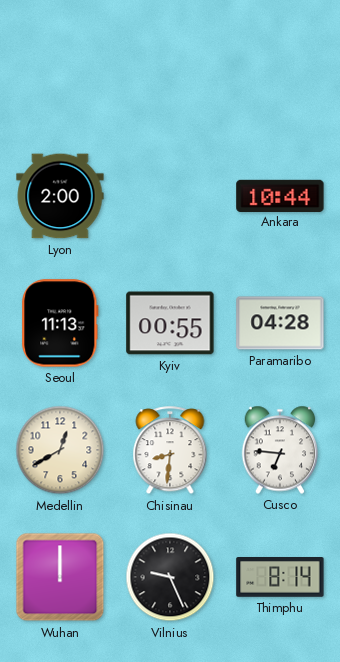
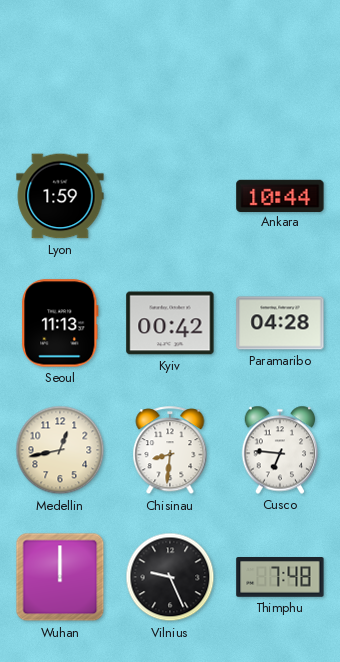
Lyon: 2:00 -> 1:59 (60, 196)
Kyiv: 00:55 -> 00:42 (170, 323)
Medellin: 12:40 -> 12:43 (60, 450)
Thimphu: 8:14 -> 7:48 (280, 578)
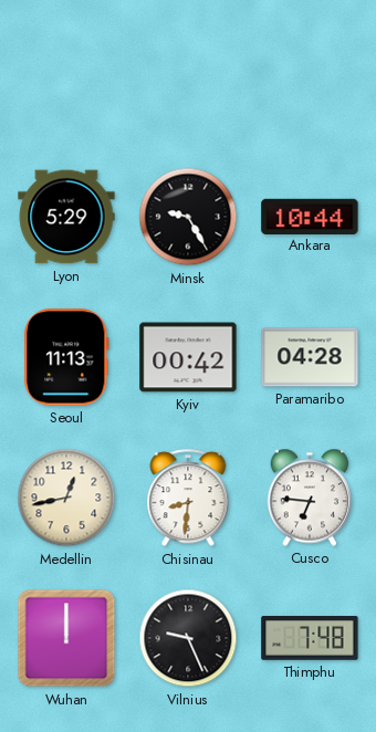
Lyon: 1:59 -> 5:29 (66, 217)
Minsk: none -> 9:25 (188, 217)
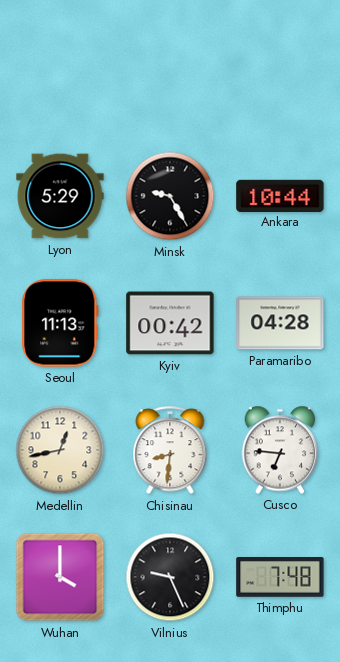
Wuhan: 12:00 -> 4:00 (60, 577)
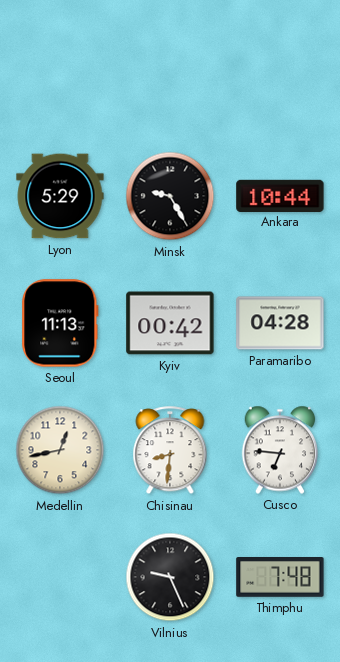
Wuhan: 4:00 -> none (60, 577)
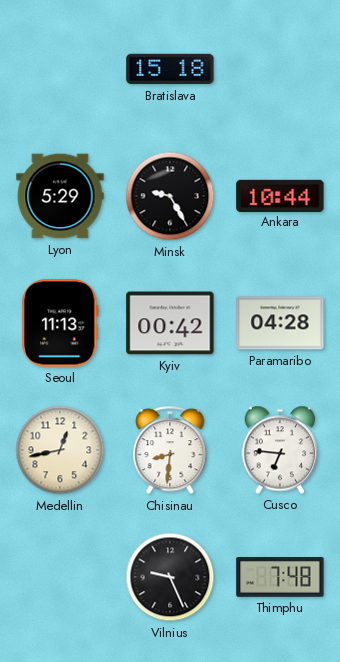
Bratislava: none -> 15:18 (170, 69)
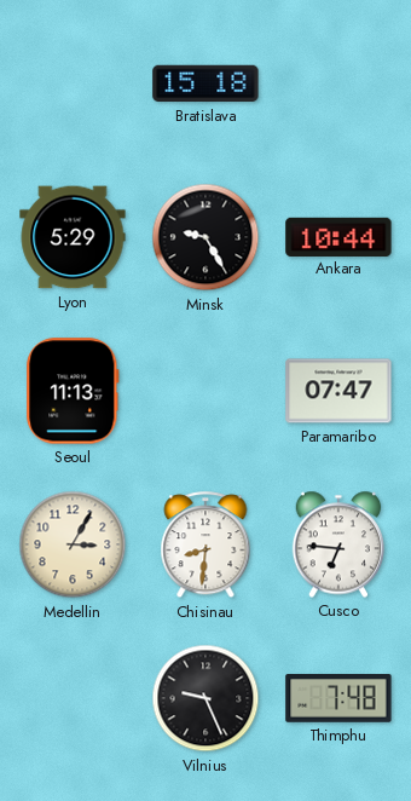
Kyiv: 00:42 -> none (170, 323)
Paramaribo: 04:28 -> 07:47 (338, 391)
Medellin: 12:43 -> 3:05 (73, 544)
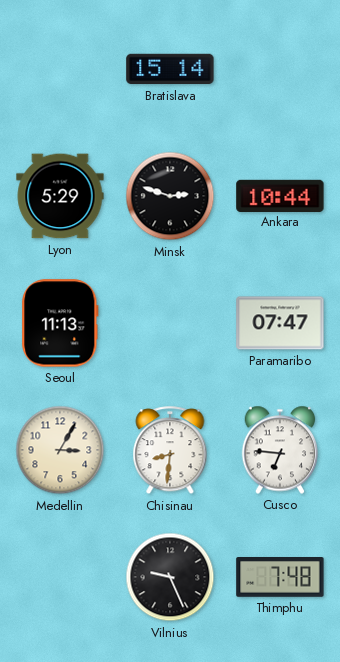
Bratislava: 15:18 -> 15:14 (170, 69)
Minsk: 9:25 -> 2:48 (170, 196)
